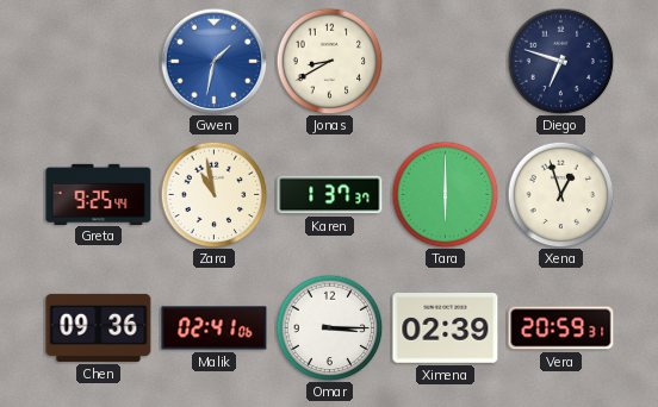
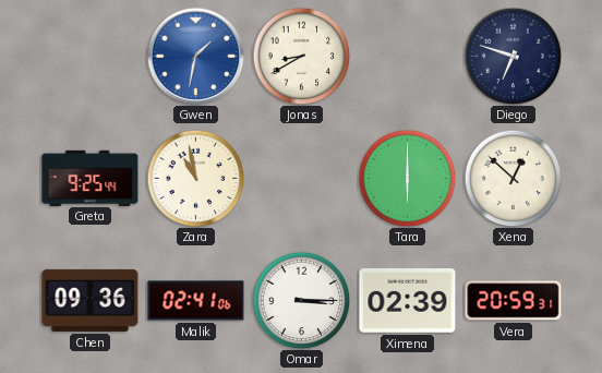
Karen: 1:37 -> none (330, 195)
Xena: 12:57 -> 12:52 (513, 178)
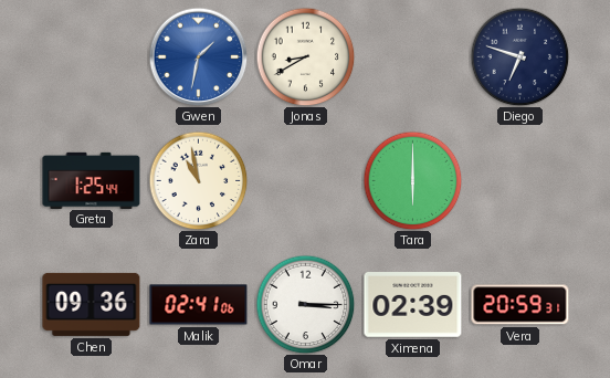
Greta: 9:25 -> 1:25 (92, 180)
Xena: 12:52 -> none (513, 178)
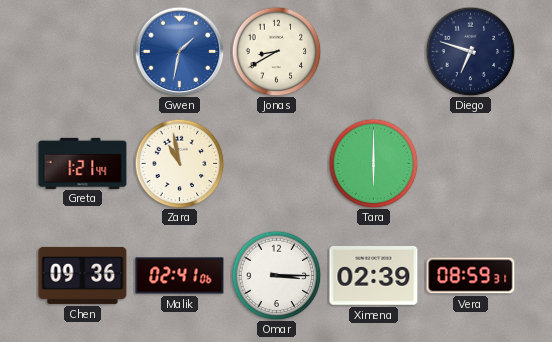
Greta: 1:25 -> 1:21 (83, 163)
Vera: 20:59 -> 08:59 (471, 276)
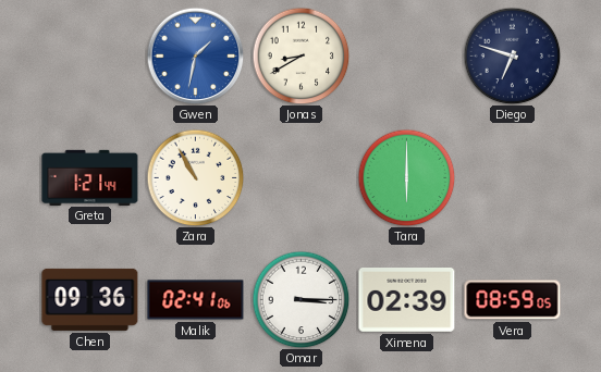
Zara: 10:58 -> 10:55 (195, 177)
Vera: 08:59:31 -> 08:59:05 (513, 300)
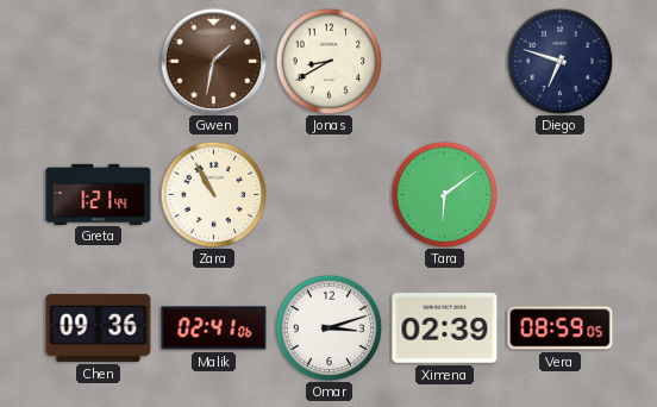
Gwen dial: blue -> brown (213, 61)
Tara: 6:00 -> 6:09 (444, 194)
Omar: 3:15 -> 3:12 (328, 327)
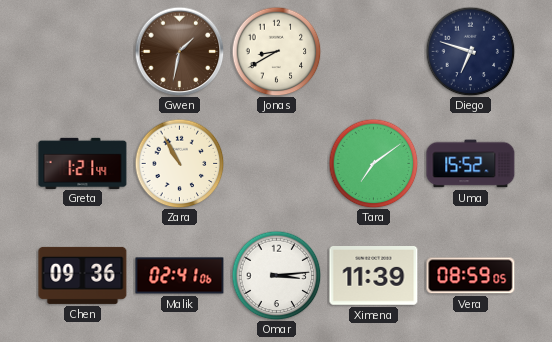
Tara: 6:09 -> 7:09 (373, 163)
Uma: none -> 15:52 (471, 164)
Omar: 3:12 -> 3:14 (276, 275)
Ximena: 02:39 -> 11:39 (374, 276)
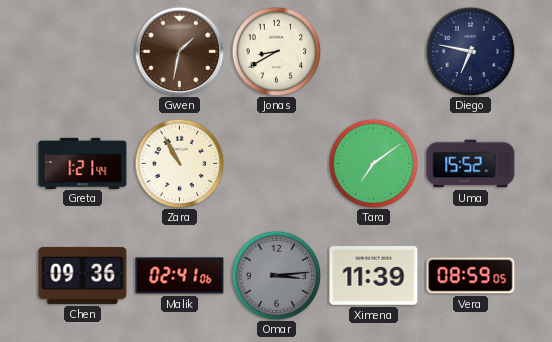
Diego: 6:48 -> 6:47 (470, 51)
Omar dial: white -> grey (276, 275)
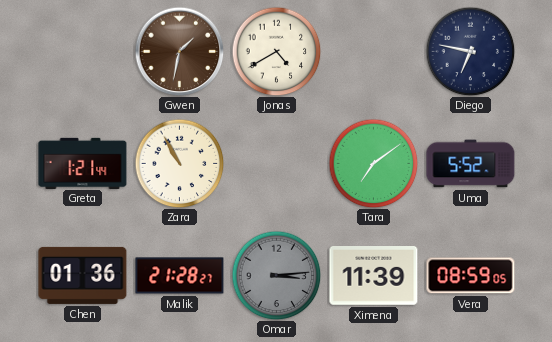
Jonas: 8:40 -> 4:40 (276, 51)
Uma: 15:52 -> 5:52 (471, 164)
Chen: 09:36 -> 01:36 (83, 275)
Malik: 02:41 -> 21:28 (180, 276)
